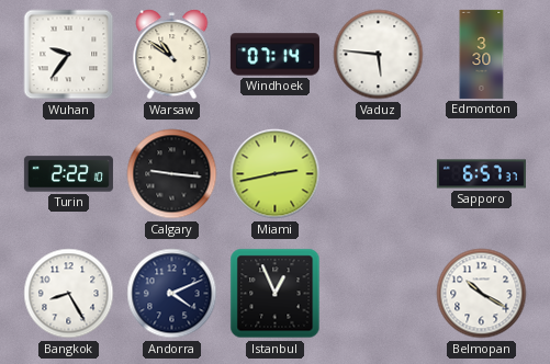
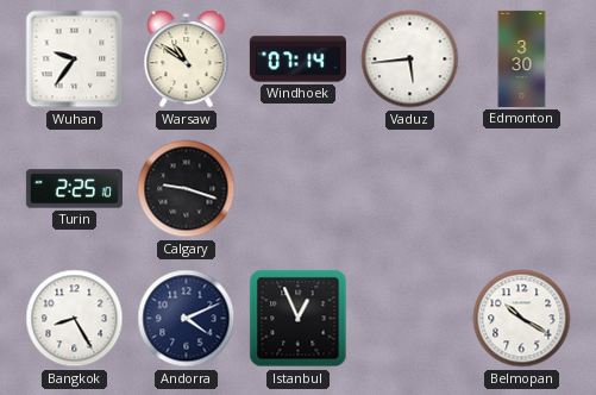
Vaduz: 5:46 -> 5:44 (410, 59)
Turin: 2:22 -> 2:25 (74, 189)
Calgary: 9:16 -> 9:18 (187, 189)
Miami: 2:43 -> none (276, 174)
Sapporo: 6:57 -> none (481, 174)
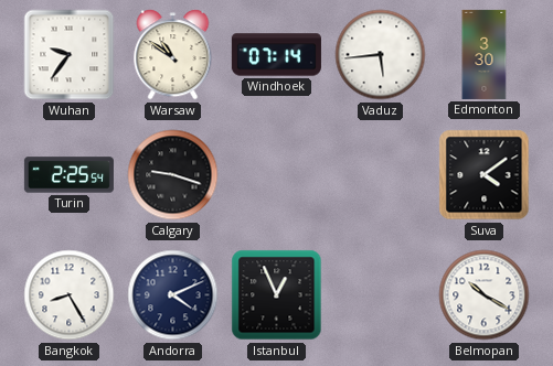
Turin: 2:25:10 -> 2:25:54 (68, 175)
Suva: none -> 4:09 (485, 175)
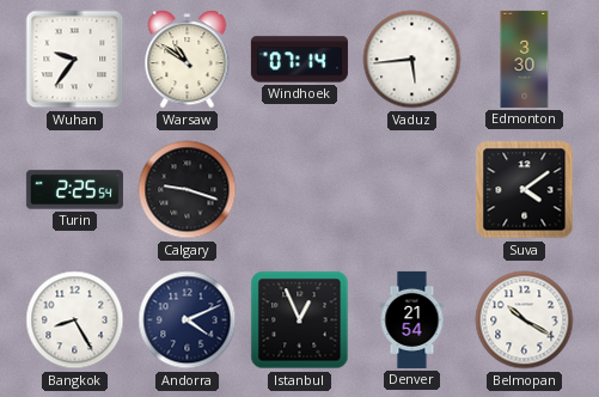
Denver: none -> 21:54 (412, 319)
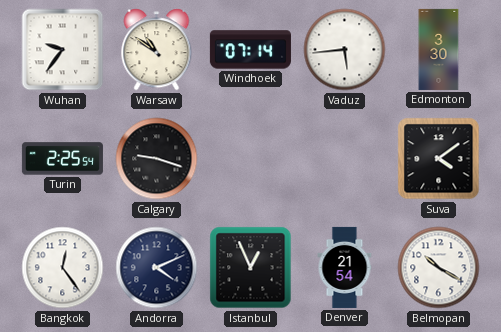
Bangkok: 8:25 -> 12:24 (63, 268)
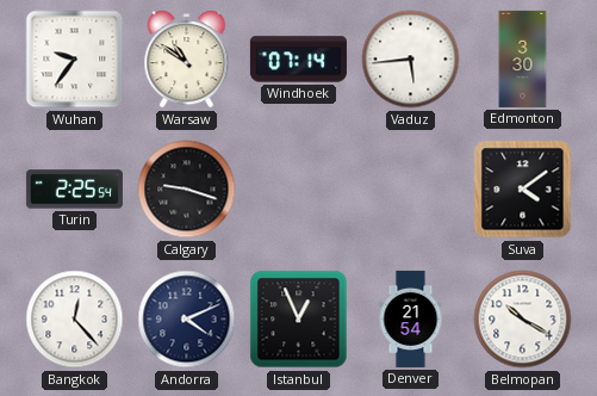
Bangkok: 12:24 -> 12:23 (75, 320)
